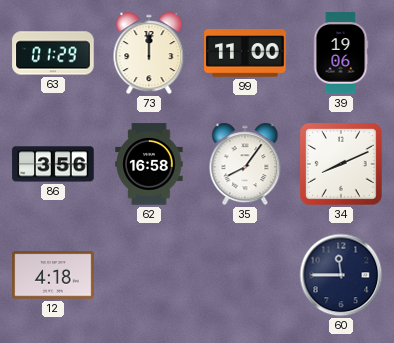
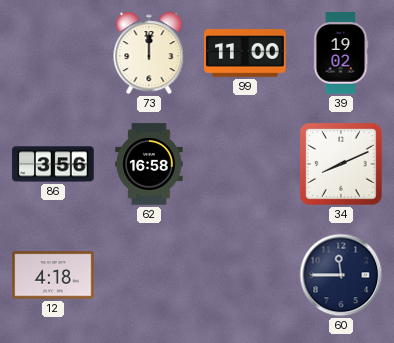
63: 01:29 -> none (53, 53)
39: 19:06 -> 19:02 (341, 53)
35: 8:06 -> none (245, 164)
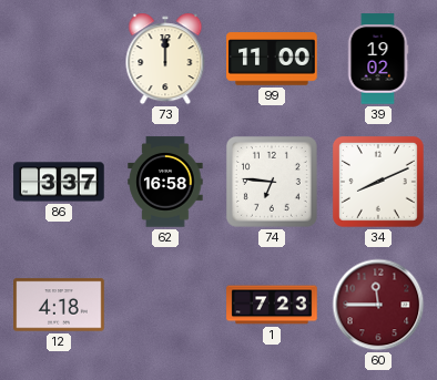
86: 3:56 -> 3:37 (59, 182)
74: none -> 6:46 (272, 182)
1: none -> 7:23 (272, 305)
60 dial: navy -> burgundy (378, 305)
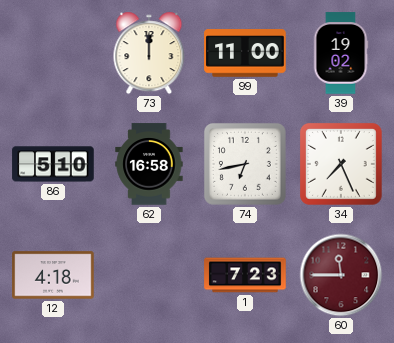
86: 3:37 -> 5:10 (53, 164)
74: 6:46 -> 6:43 (245, 164)
34: 8:11 -> 7:26 (341, 164)
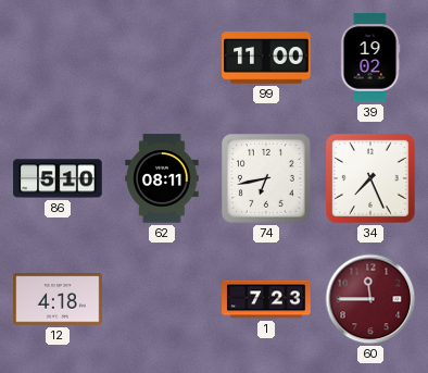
73: 12:00 -> none (149, 53)
62: 16:58 -> 08:11 (162, 178)
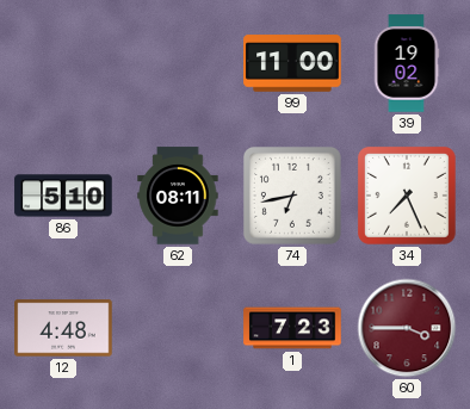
12: 4:18 -> 4:48 (63, 328)
60: 11:45 -> 3:45 (407, 328)
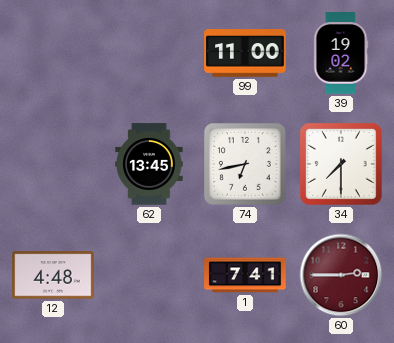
86: 5:10 -> none (63, 196)
62: 08:11 -> 13:45 (149, 164)
34: 7:26 -> 7:30 (341, 164)
1: 7:23 -> 7:41 (245, 275)
60: 3:45 -> 2:45 (341, 275)
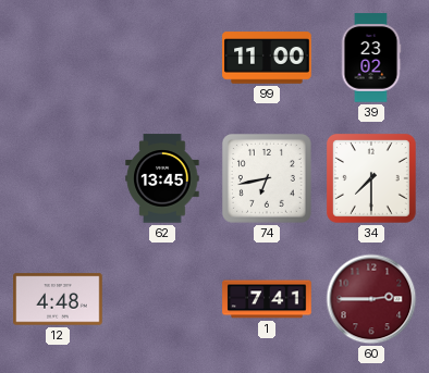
39: 19:02 -> 23:02 (371, 58)
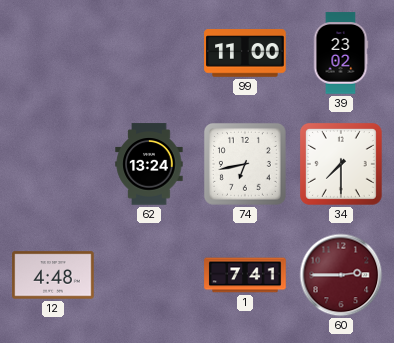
62: 13:45 -> 13:24 (149, 164)
